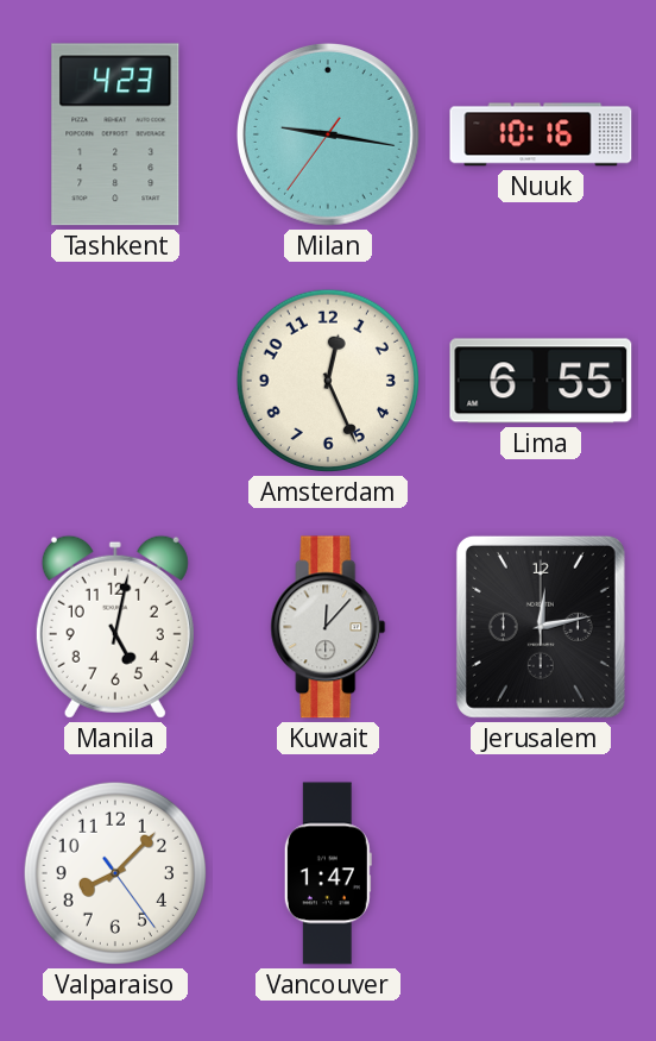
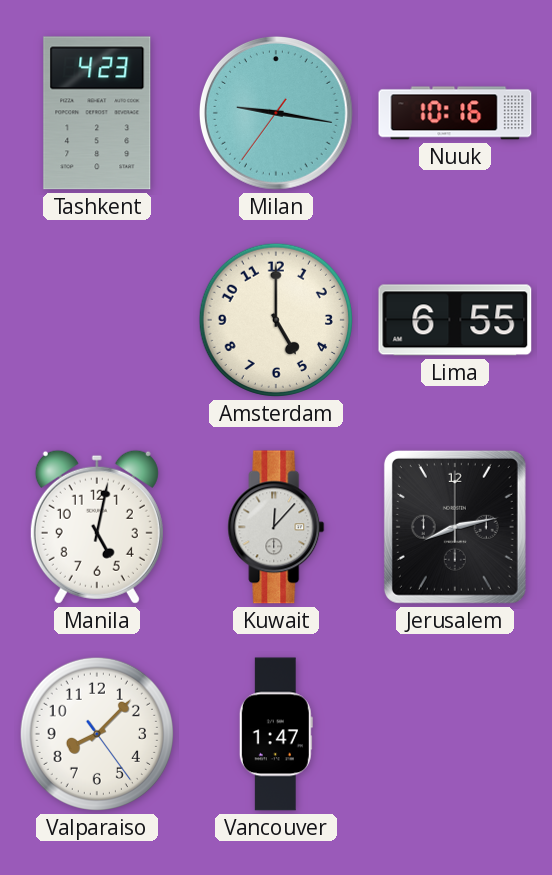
Amsterdam: 12:26 -> 5:00 (276, 320)
Jerusalem: 12:13 -> 8:13 (455, 527)
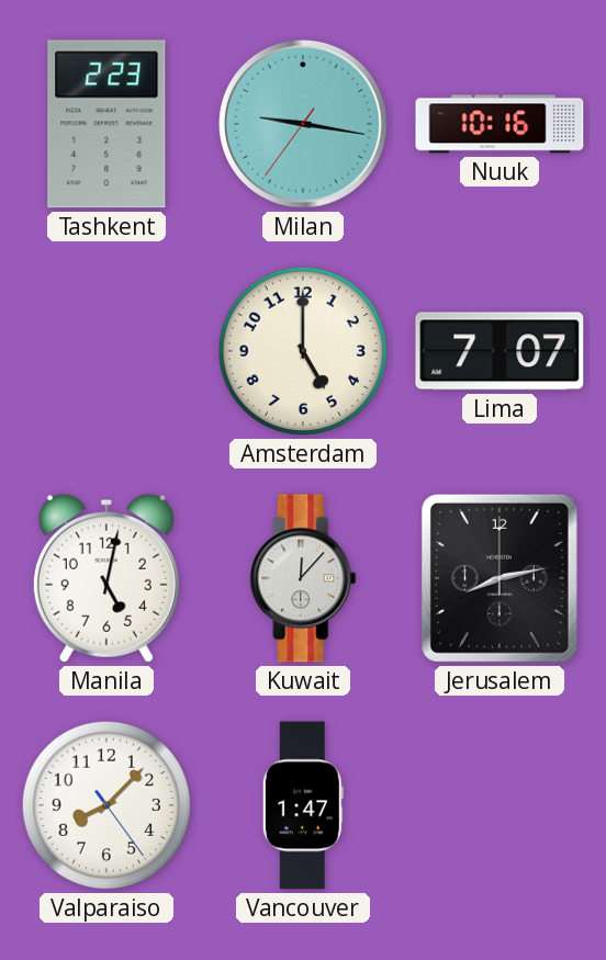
Tashkent: 4:23 -> 2:23 (106, 124)
Lima: 6:55 -> 7:07 (500, 351)
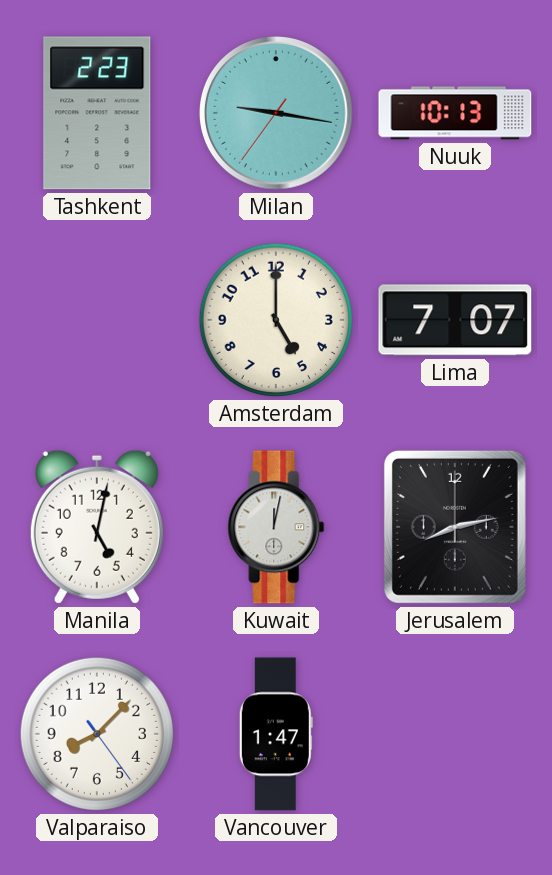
Nuuk: 10:16 -> 10:13 (455, 113)
Kuwait: 12:07 -> 12:02 (276, 527)
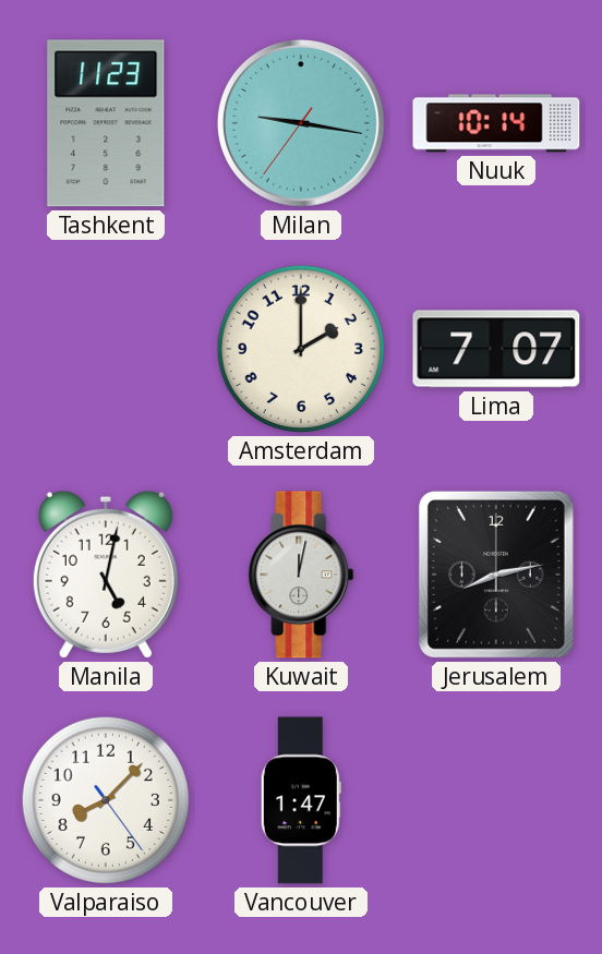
Tashkent: 2:23 -> 11:23 (106, 123)
Nuuk: 10:13 -> 10:14 (496, 123)
Amsterdam: 5:00 -> 2:00 (301, 349)
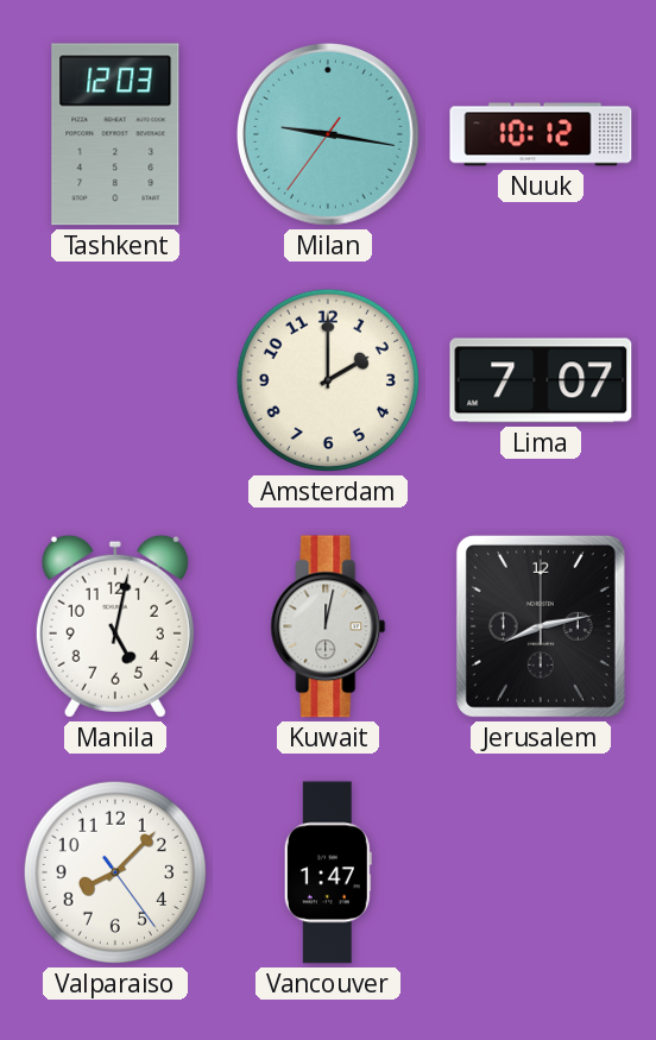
Tashkent: 11:23 -> 12:03 (115, 134)
Nuuk: 10:14 -> 10:12 (541, 134)
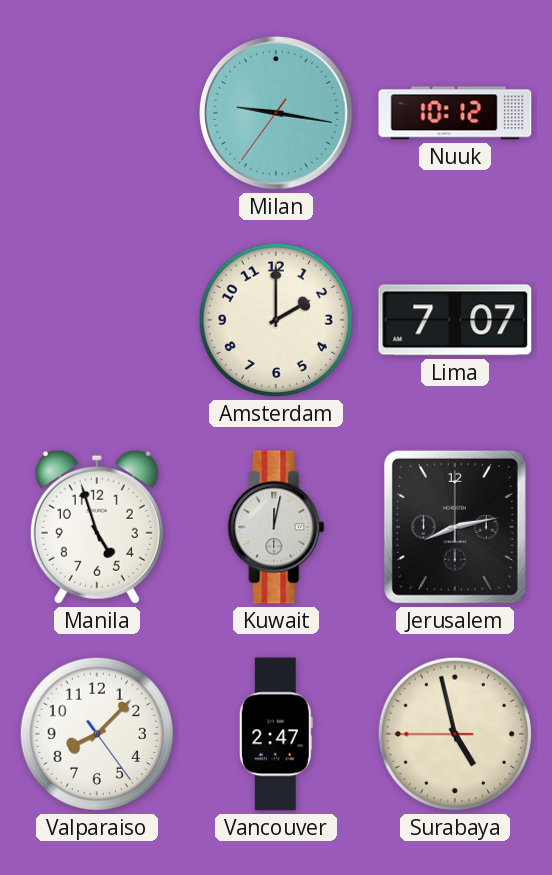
Tashkent: 12:03 -> none (115, 134)
Manila: 5:02 -> 4:57 (97, 527)
Vancouver: 1:47 -> 2:47 (276, 734)
Surabaya: none -> 4:57 (455, 734)
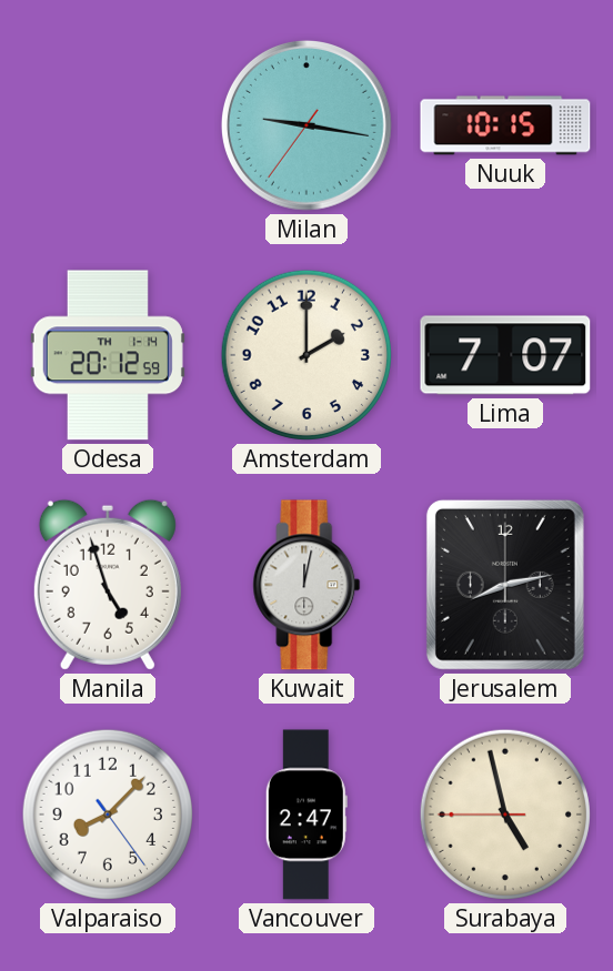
Nuuk: 10:12 -> 10:15 (505, 125)
Odesa: none -> 20:12 (108, 355)
